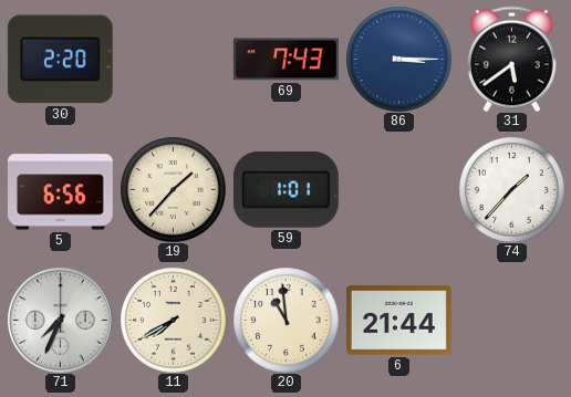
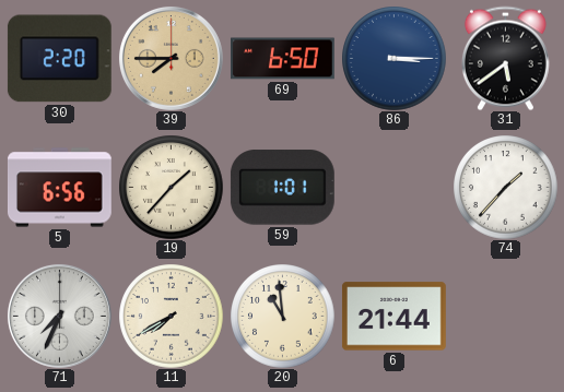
39: none -> 7:45 (171, 58)
69: 7:43 -> 6:50 (283, 59)
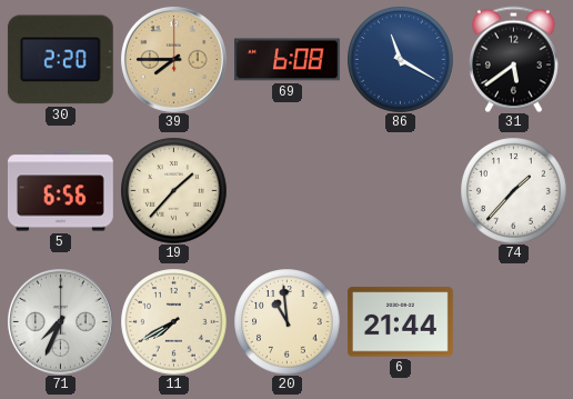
69: 6:50 -> 6:08 (288, 60)
86: 3:15 -> 11:20 (400, 59)
59: 1:01 -> none (282, 188)
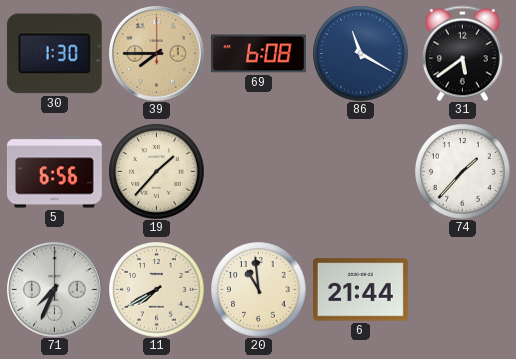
30: 2:20 -> 1:30 (54, 54)
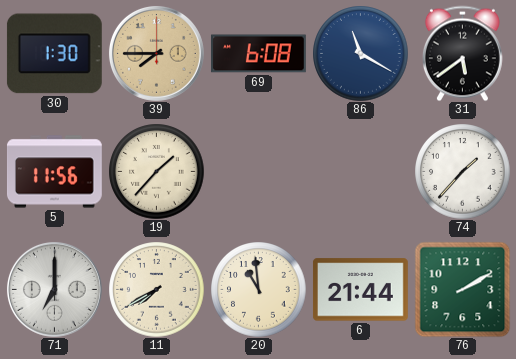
5: 6:56 -> 11:56 (54, 172)
71: 7:34 -> 7:00 (54, 289)
76: none -> 2:10 (462, 289)
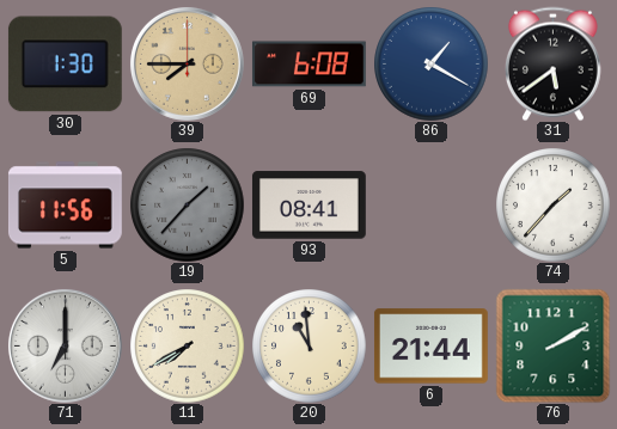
86: 11:20 -> 1:20 (430, 63)
19 dial: cream -> grey (187, 204)
93: none -> 08:41 (308, 206)
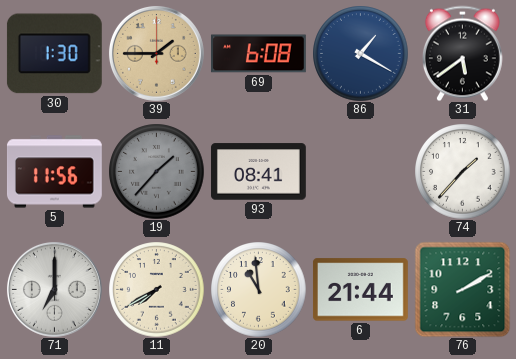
39: 7:45 -> 1:45 (156, 53)
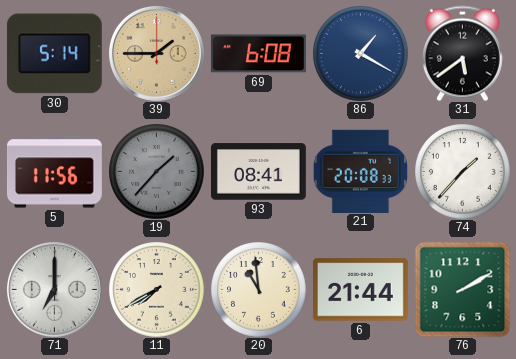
30: 1:30 -> 5:14 (54, 54)
21: none -> 20:08 (360, 171)
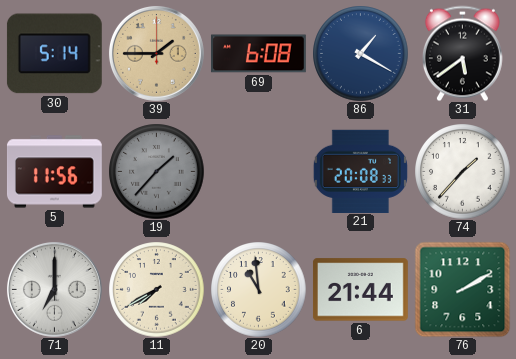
93: 08:41 -> none (258, 172)
